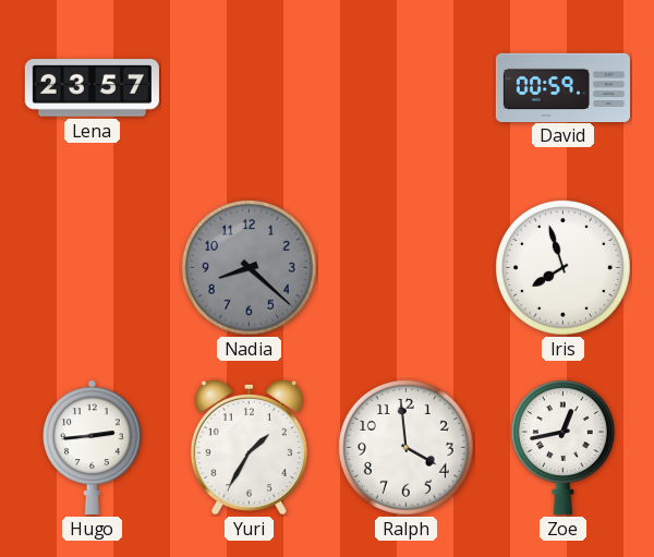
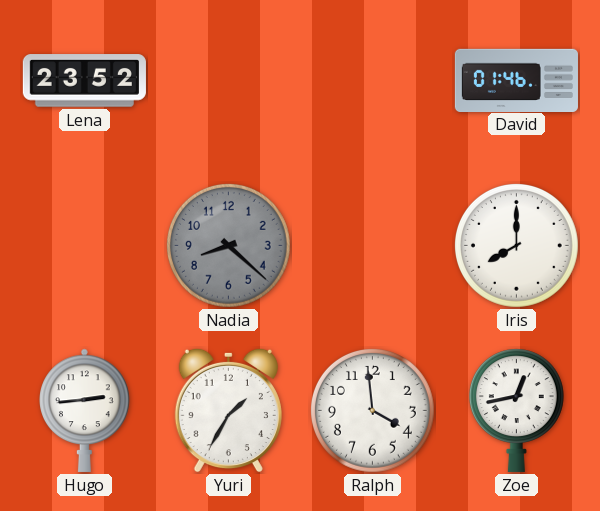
Lena: 23:57 -> 23:52 (84, 81)
David: 00:59 -> 01:46 (516, 80)
Iris: 7:57 -> 8:00 (516, 245)
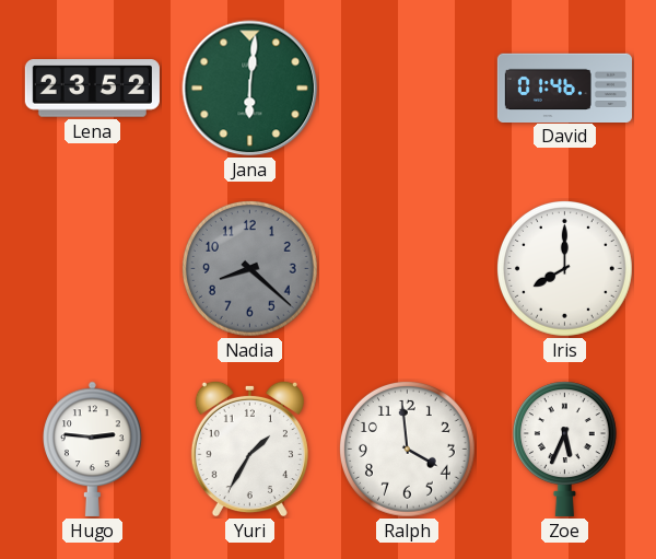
Jana: none -> 6:01 (250, 89)
Hugo: 2:44 -> 2:46 (93, 449)
Zoe: 12:43 -> 5:34 (564, 449)
